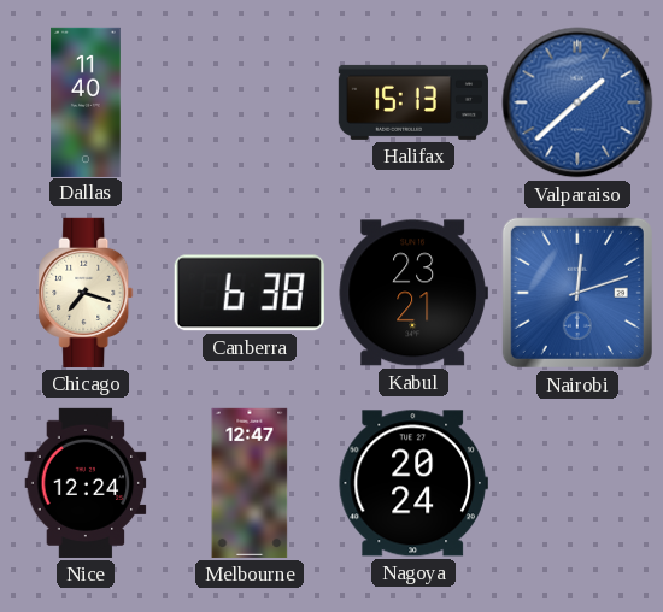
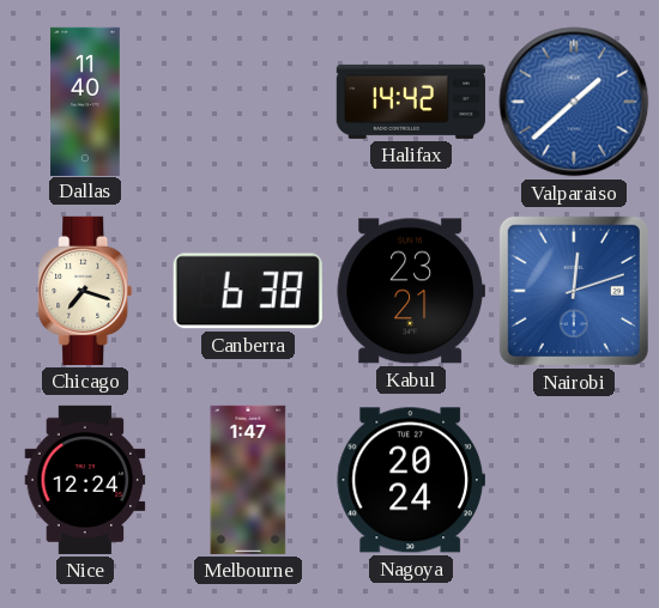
Halifax: 15:13 -> 14:42 (411, 102)
Melbourne: 12:47 -> 1:47 (248, 480)
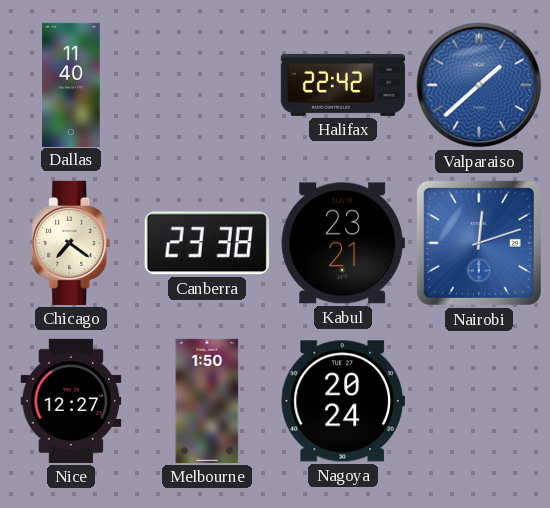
Halifax: 14:42 -> 22:42 (343, 85)
Chicago: 7:18 -> 7:21 (71, 243)
Canberra: 6:38 -> 23:38 (207, 243)
Nice: 12:24 -> 12:27 (71, 401)
Melbourne: 1:47 -> 1:50 (207, 401)
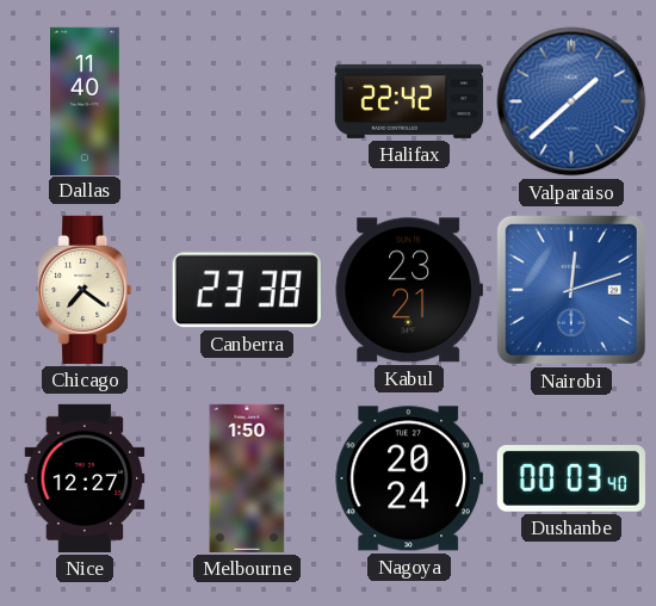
Dushanbe: none -> 00:03 (571, 478)
